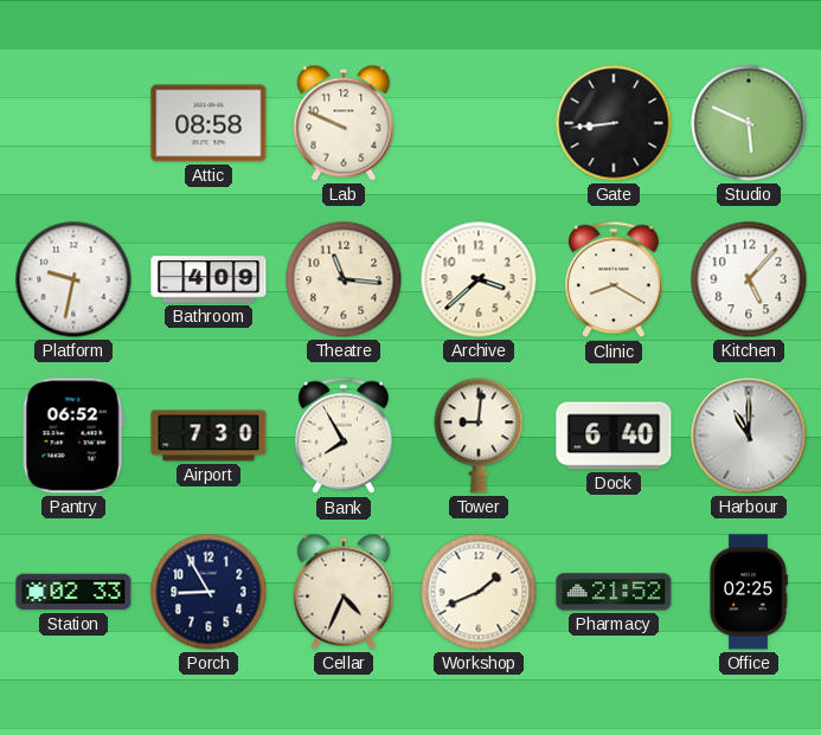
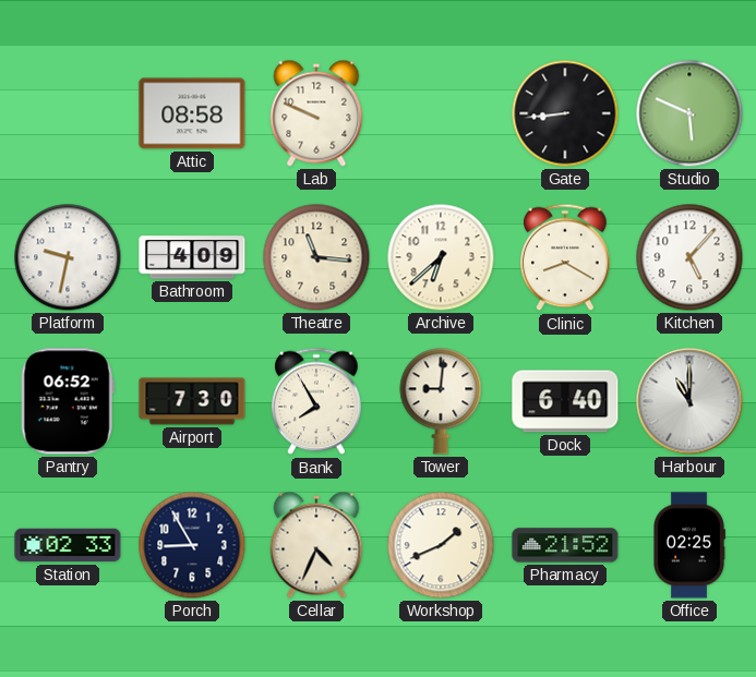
Archive: 3:38 -> 6:38 (441, 257)
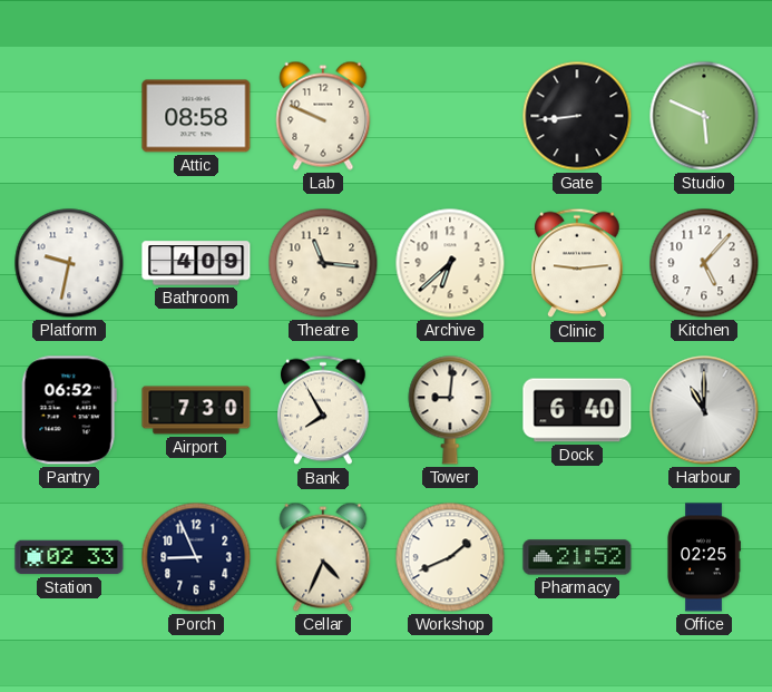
Clinic: 8:20 -> 9:14 (578, 263)
Porch: 8:55 -> 8:56 (196, 557)
